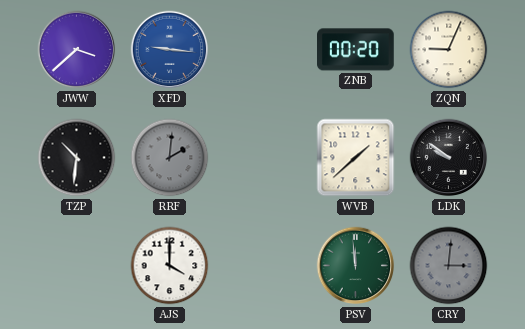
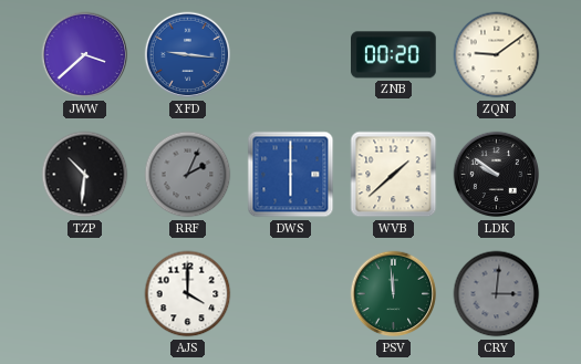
ZQN: 9:04 -> 9:09 (497, 55)
RRF: 2:01 -> 2:04 (188, 175)
DWS: none -> 6:00 (291, 175)
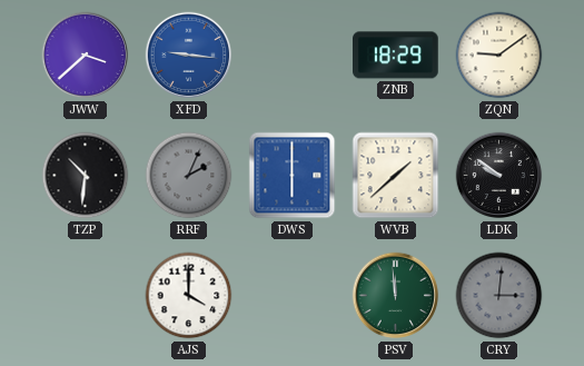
ZNB: 00:20 -> 18:29 (396, 56)
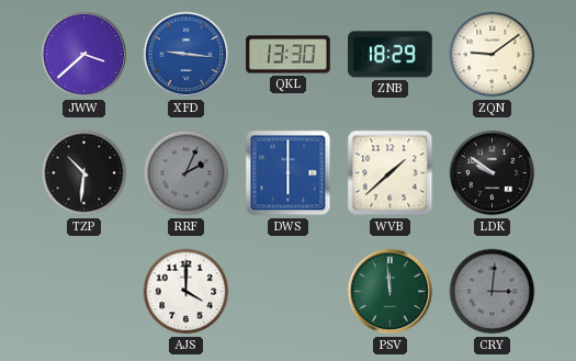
QKL: none -> 13:30 (289, 55)
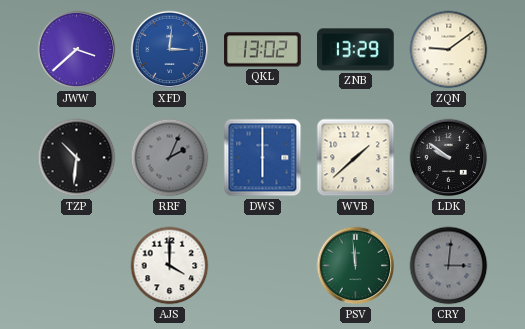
XFD: 9:16 -> 3:01 (170, 50)
QKL: 13:30 -> 13:02 (263, 50)
ZNB: 18:29 -> 13:29 (356, 50)
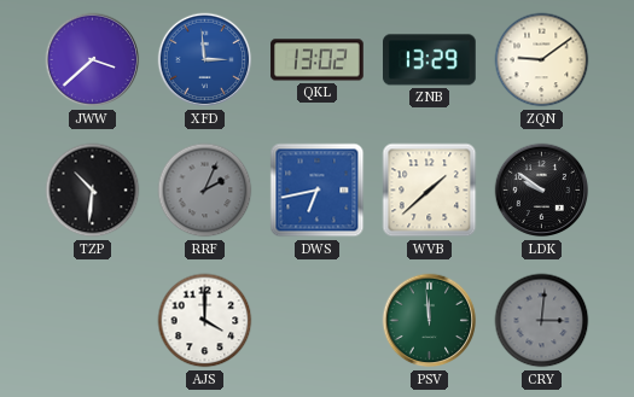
XFD: 3:01 -> 2:59 (205, 60)
DWS: 6:00 -> 6:43 (318, 191)
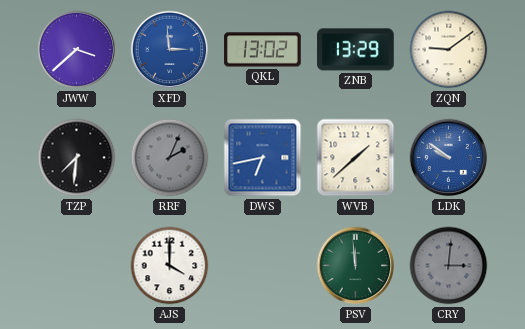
TZP: 10:31 -> 7:31 (77, 158)
LDK dial: black -> blue (449, 158)
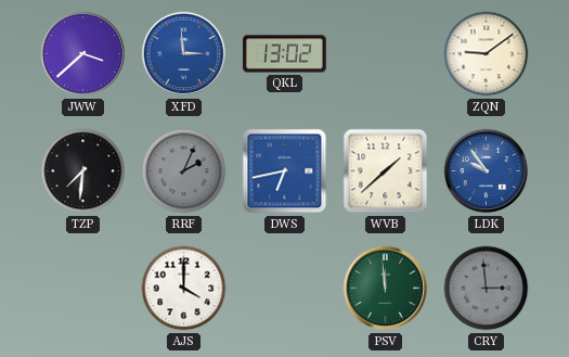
ZNB: 13:29 -> none (356, 50)
LDK: 9:51 -> 9:54 (487, 171)
CRY: 3:01 -> 2:59 (487, 289)
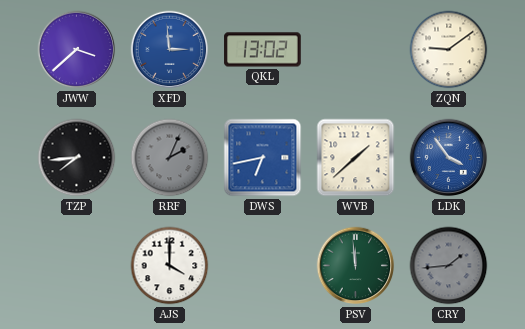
TZP: 7:31 -> 7:44 (77, 158)
LDK: 9:54 -> 3:54 (449, 158)
CRY: 2:59 -> 1:44 (449, 266)
